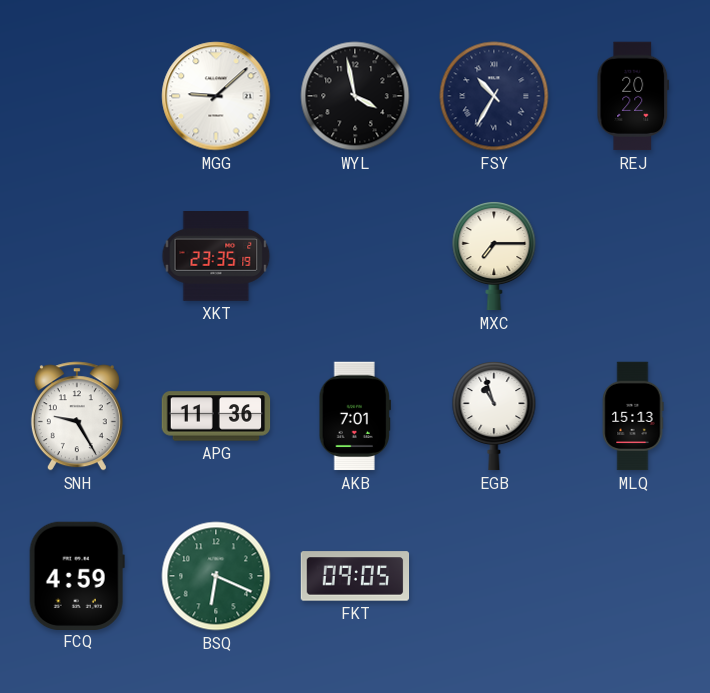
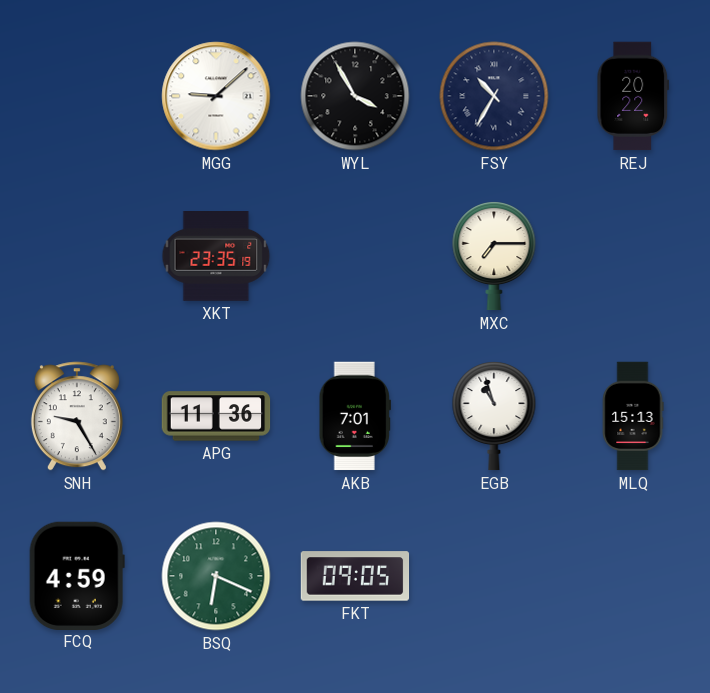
WYL: 3:58 -> 3:55 (355, 96)
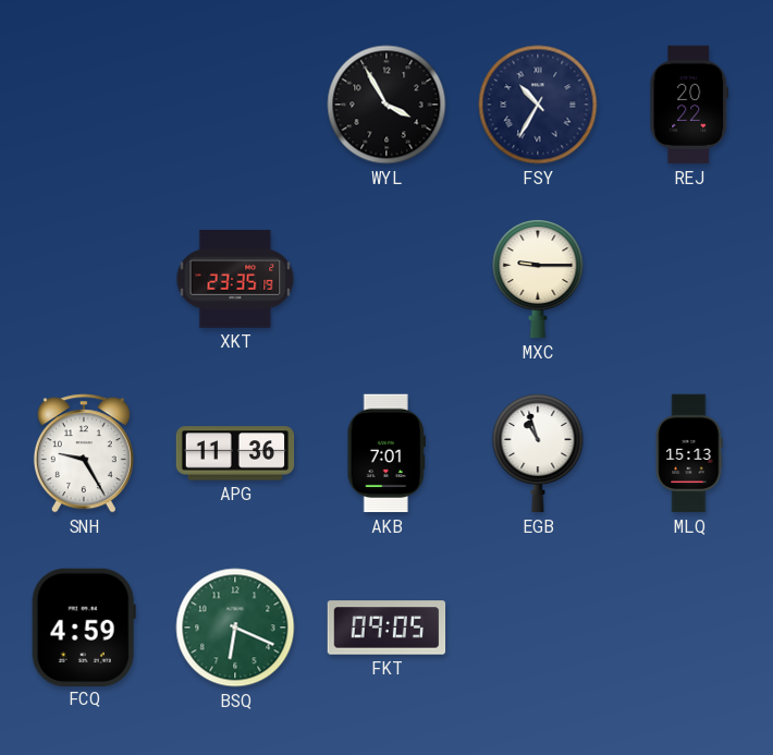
MGG: 9:08 -> none (216, 96)
MXC: 7:15 -> 9:15 (538, 280)
